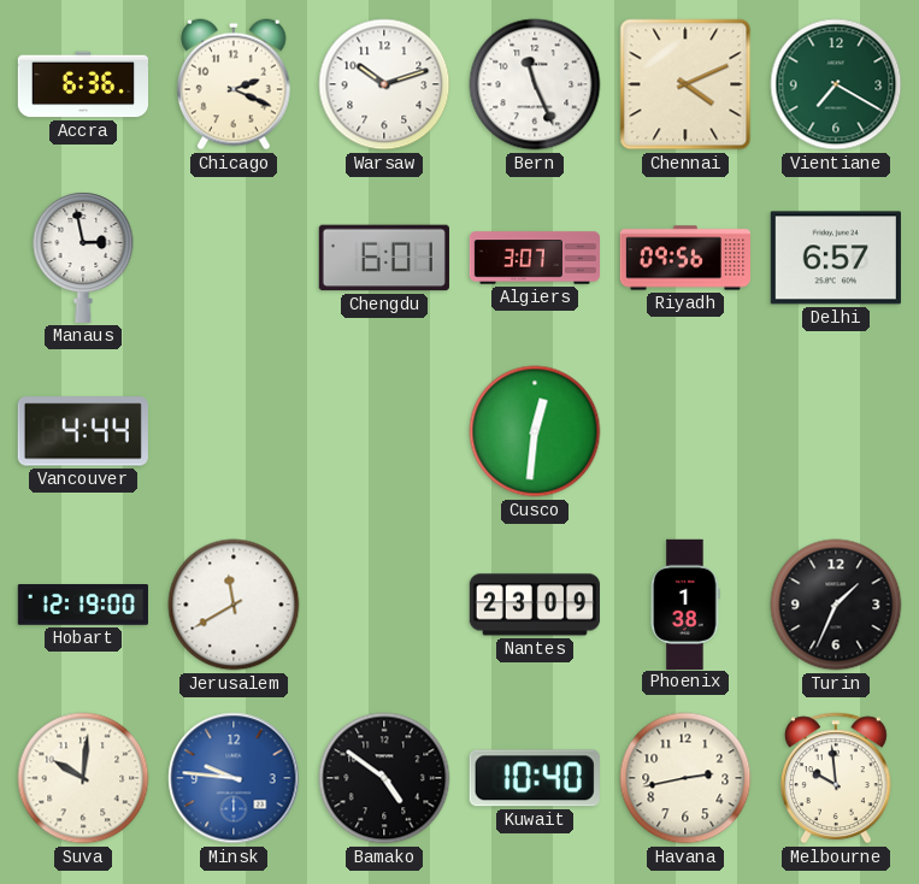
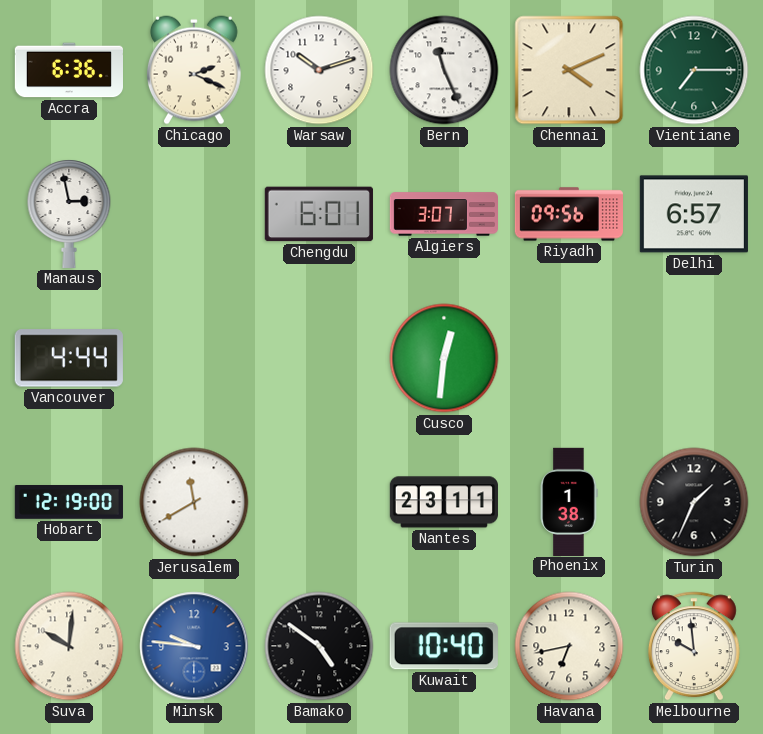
Vientiane: 7:20 -> 7:15 (694, 70)
Nantes: 23:09 -> 23:11 (444, 502)
Havana: 2:43 -> 6:43 (569, 646)
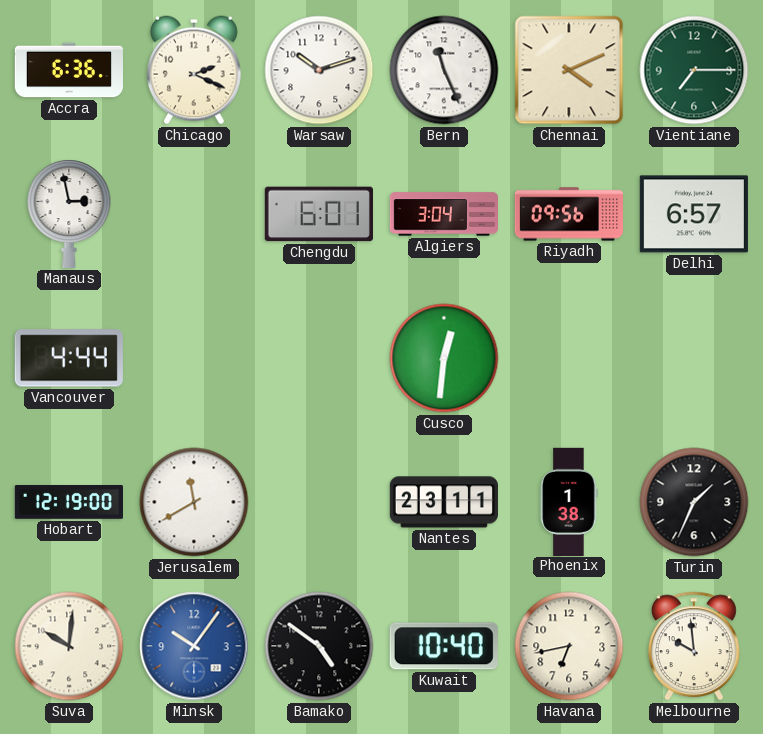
Algiers: 3:07 -> 3:04 (443, 214)
Minsk: 9:46 -> 10:06 (194, 646)
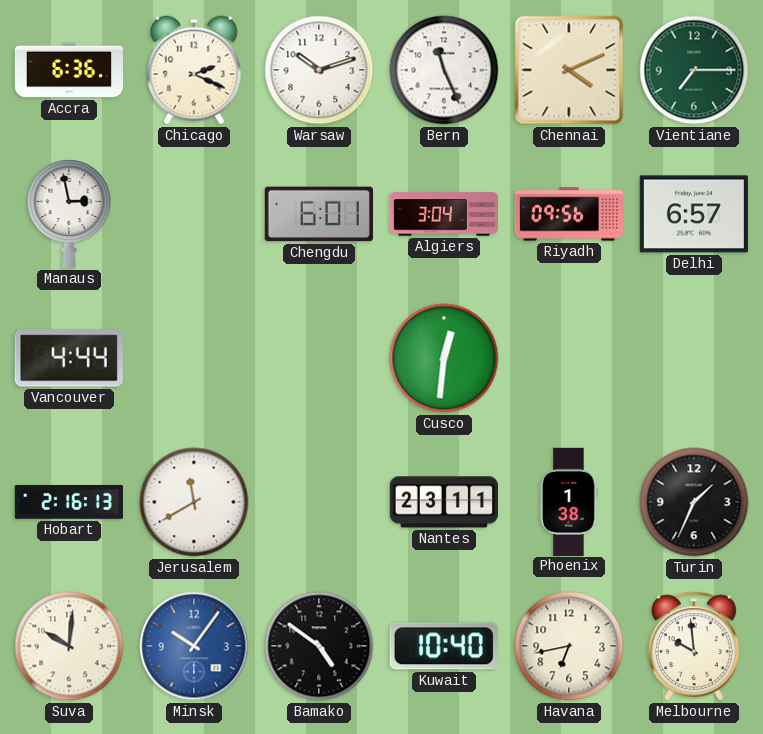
Hobart: 12:19 -> 2:16 (69, 503)
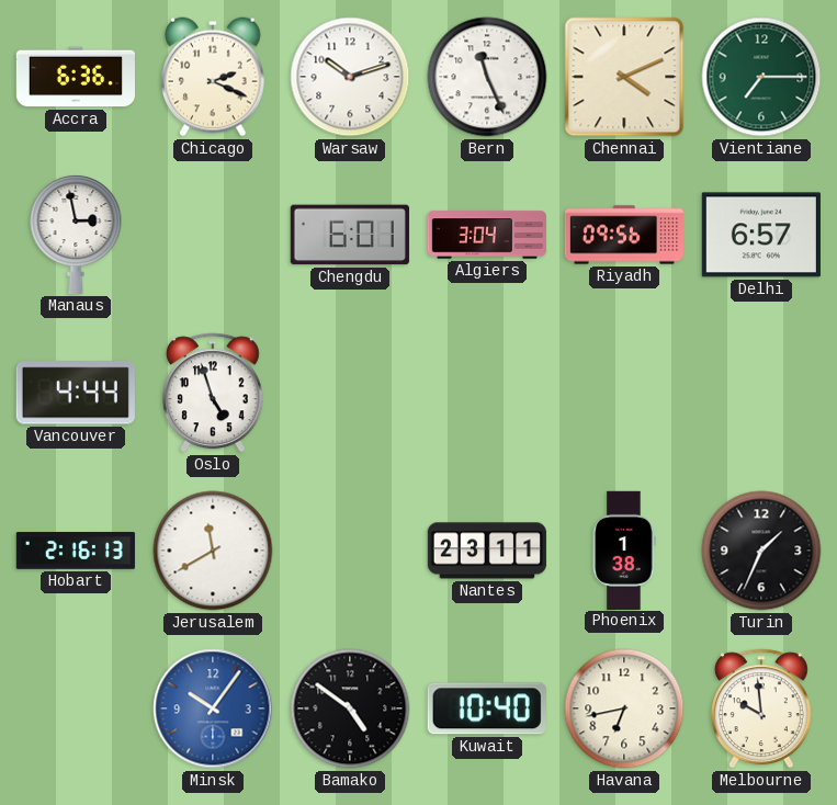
Oslo: none -> 4:57 (213, 393)
Cusco: 12:31 -> none (444, 358)
Suva: 10:01 -> none (69, 646)
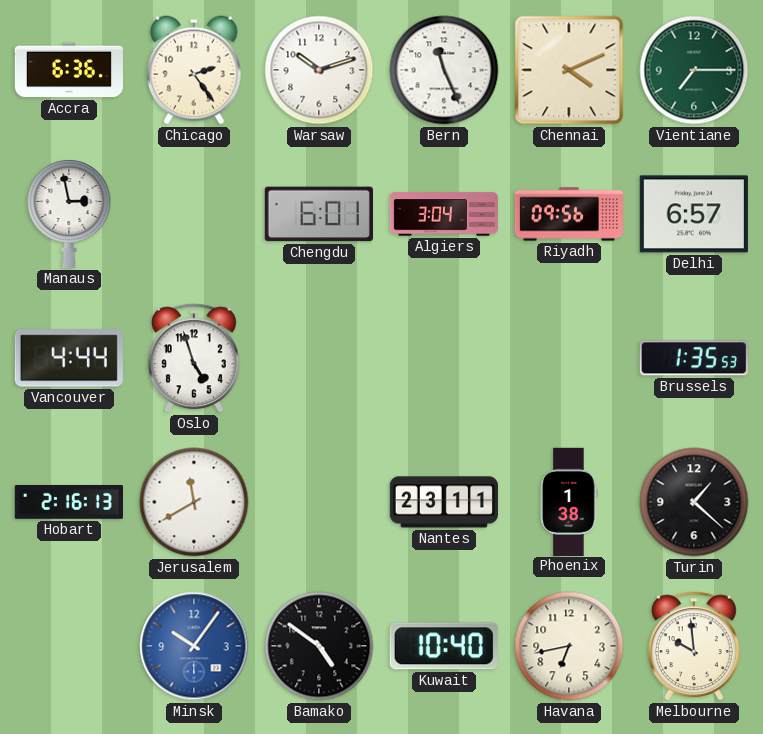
Chicago: 2:19 -> 2:24 (194, 70)
Brussels: none -> 1:35 (694, 358)
Turin: 1:34 -> 1:22 (694, 502)
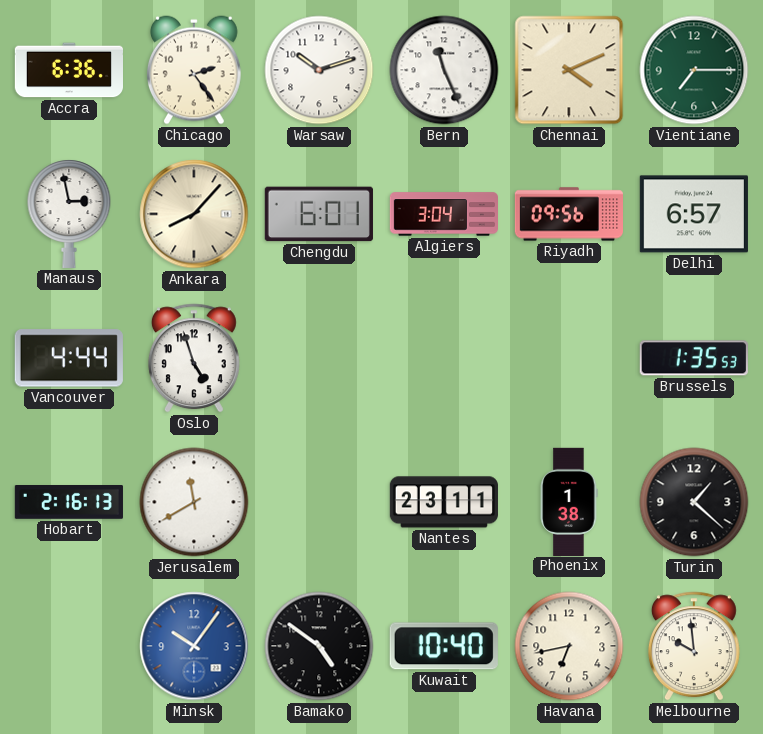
Ankara: none -> 8:07 (194, 214)
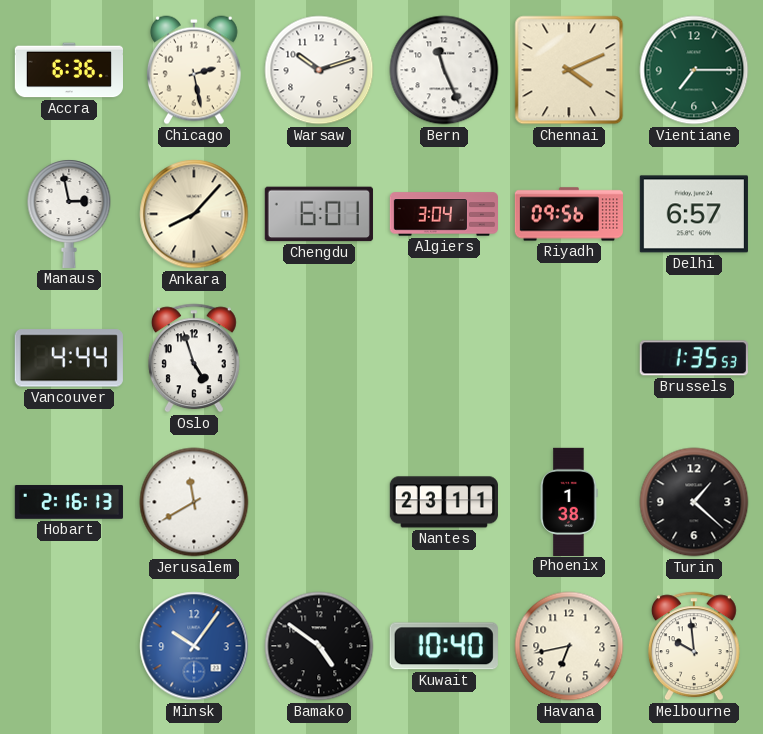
Chicago: 2:24 -> 2:28 (194, 70)
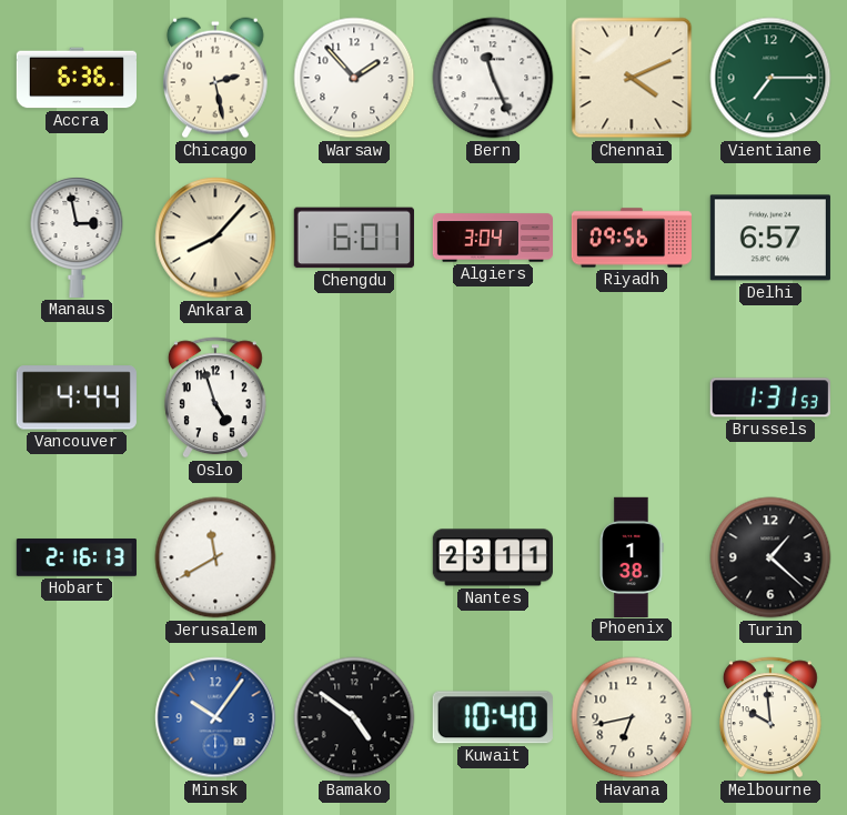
Warsaw: 10:12 -> 1:53 (354, 78)
Brussels: 1:35 -> 1:31 (770, 398)
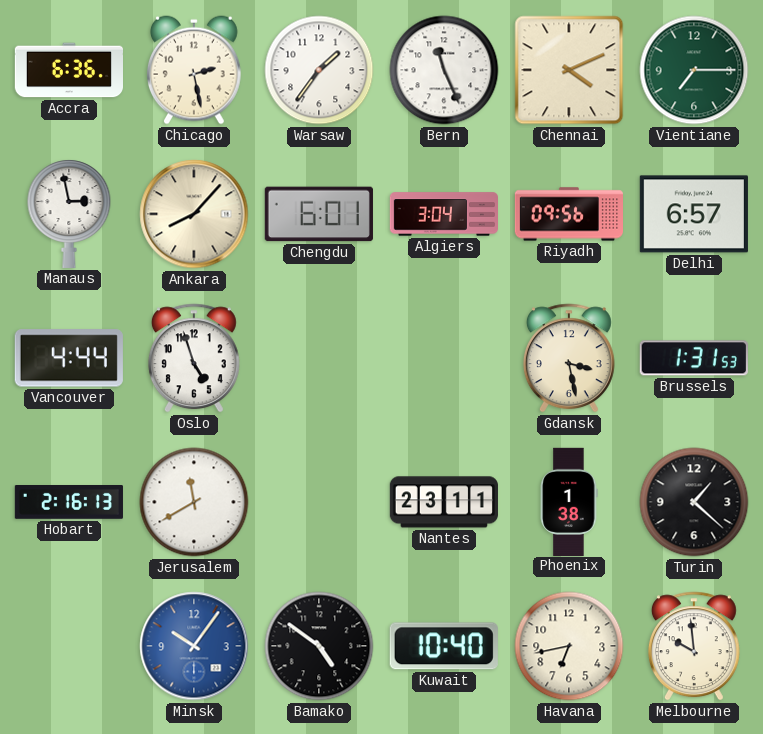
Warsaw: 1:53 -> 1:36 (319, 70)
Gdansk: none -> 3:28 (569, 358)
